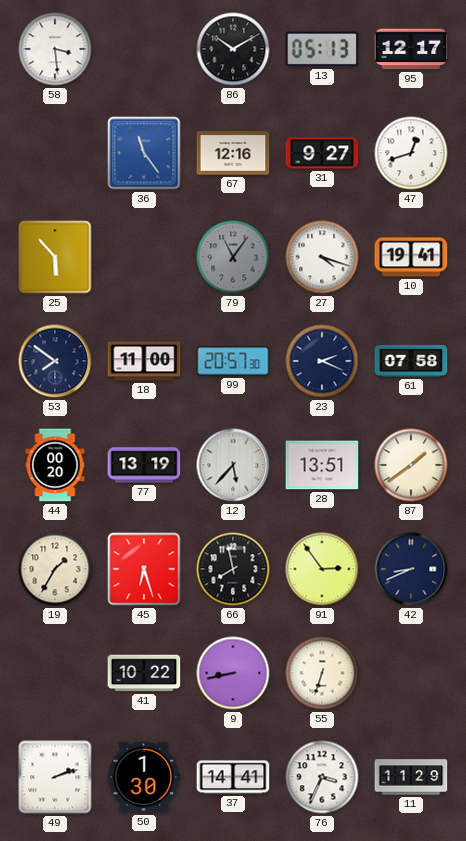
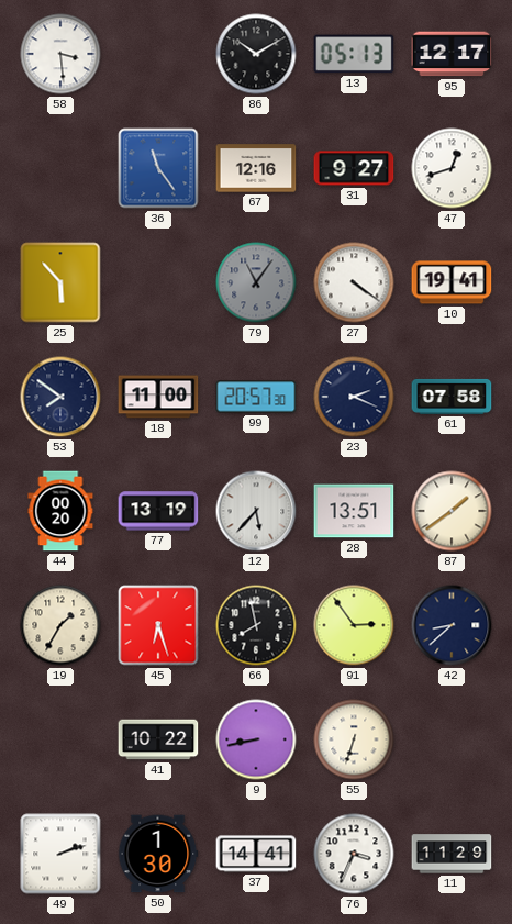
27: 4:18 -> 4:21 (354, 282)
42: 8:41 -> 8:38 (452, 625)
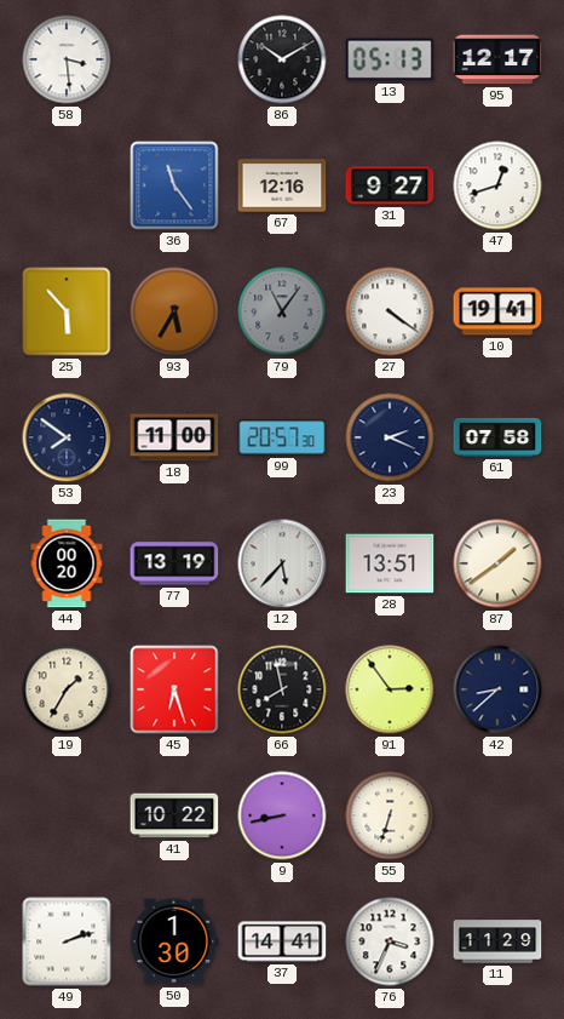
93: none -> 5:35 (174, 311)
